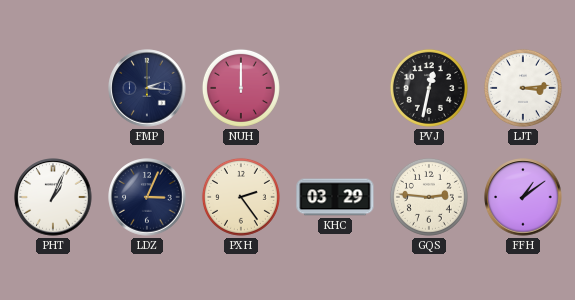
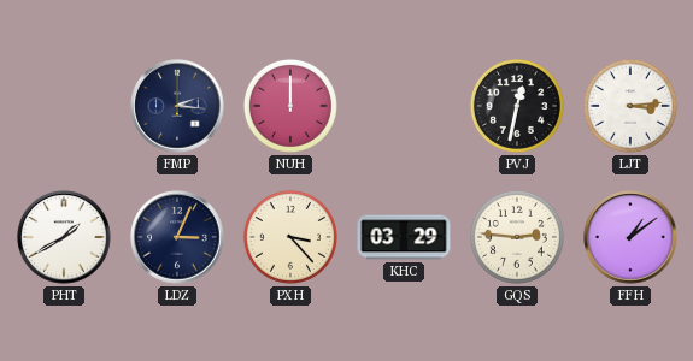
PHT: 1:04 -> 1:40 (64, 237)
PXH: 2:24 -> 3:23 (290, 237)
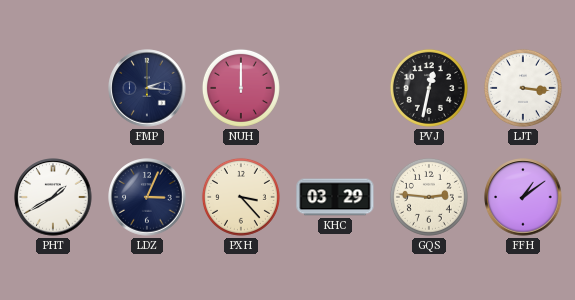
LJT: 3:14 -> 3:16 (523, 88)
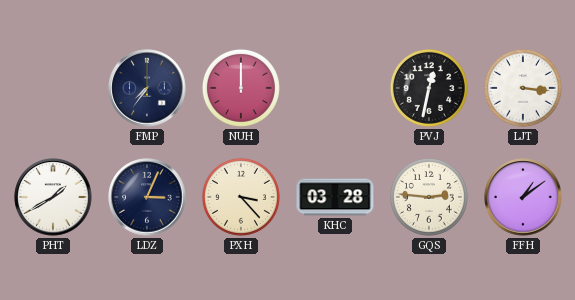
FMP: 2:16 -> 7:36 (147, 88)
KHC: 03:29 -> 03:28 (335, 197)
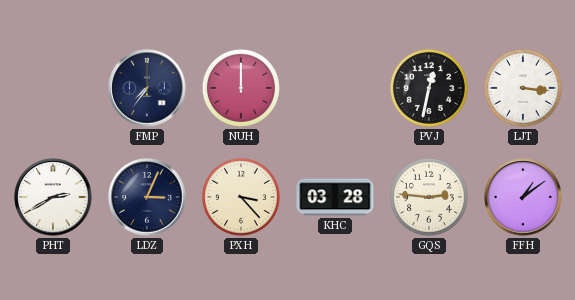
PHT: 1:40 -> 2:40 (53, 197)
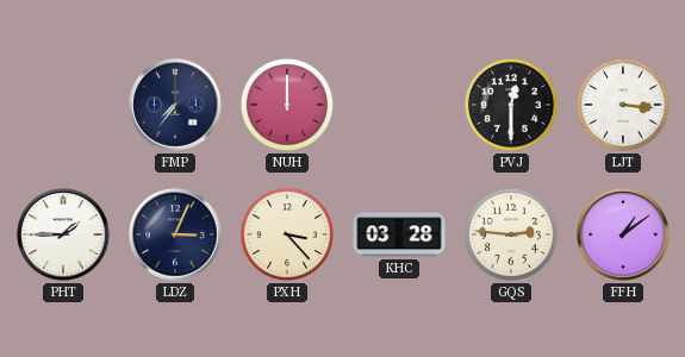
PVJ: 12:32 -> 12:30 (511, 105)
PHT: 2:40 -> 1:45 (63, 234)
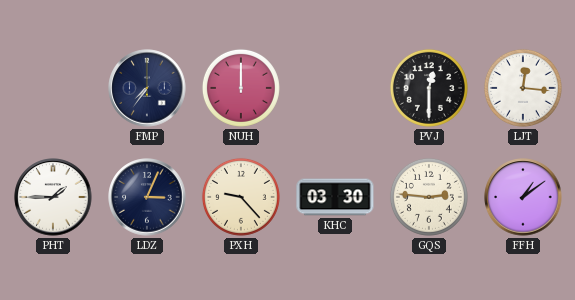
LJT: 3:16 -> 12:16 (523, 88)
PXH: 3:23 -> 9:23 (241, 197)
KHC: 03:28 -> 03:30 (335, 197)
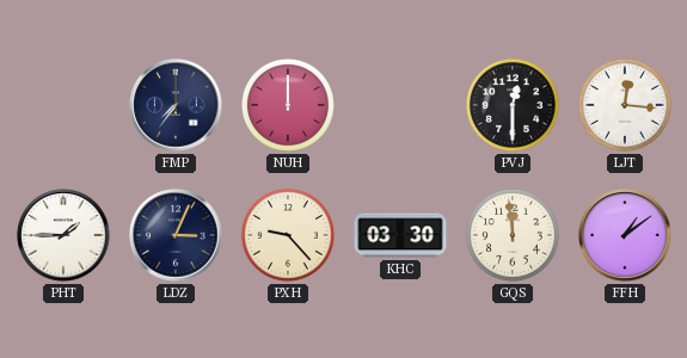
GQS: 2:46 -> 11:59 (513, 235)
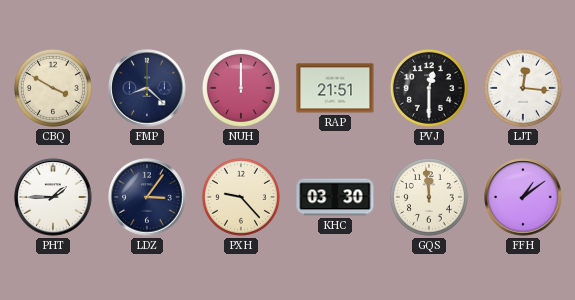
CBQ: none -> 3:50 (53, 88)
FMP: 7:36 -> 8:22 (147, 88)
RAP: none -> 21:51 (335, 88)
LDZ: 3:04 -> 3:06 (147, 197)
